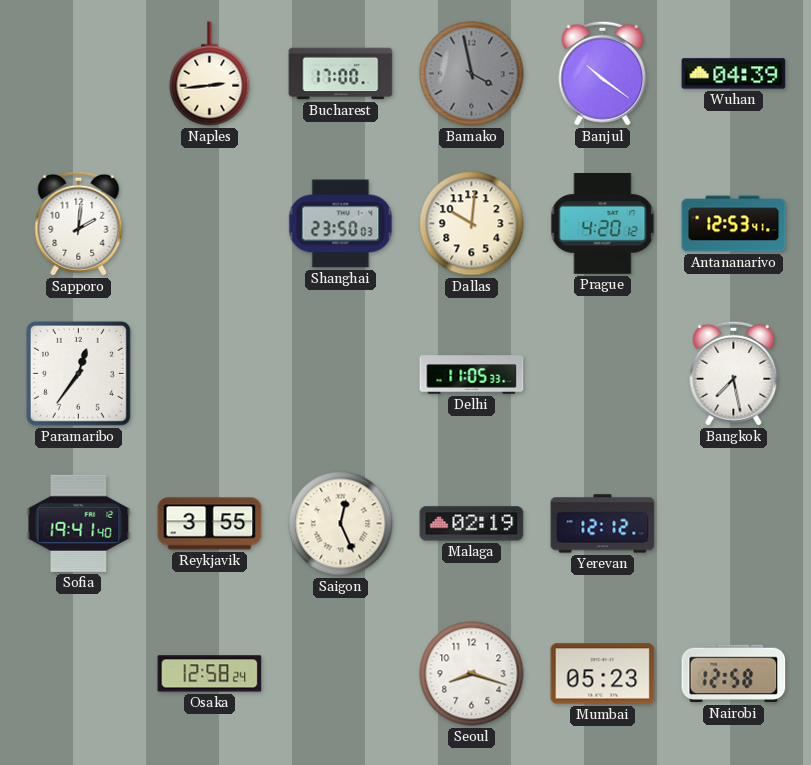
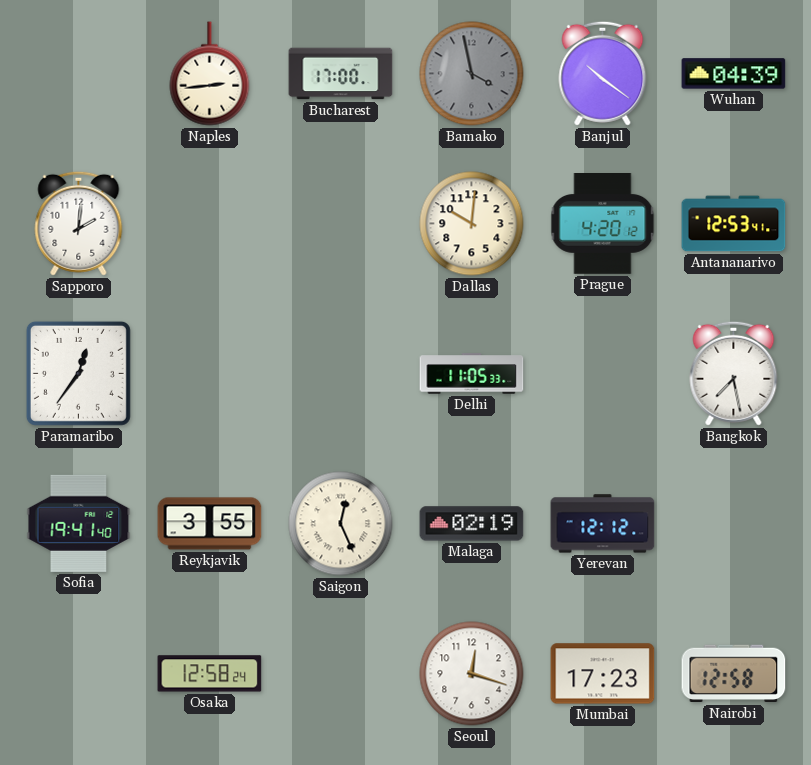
Shanghai: 23:50 -> none (341, 224)
Seoul: 8:18 -> 12:18 (472, 674)
Mumbai: 05:23 -> 17:23 (603, 674)
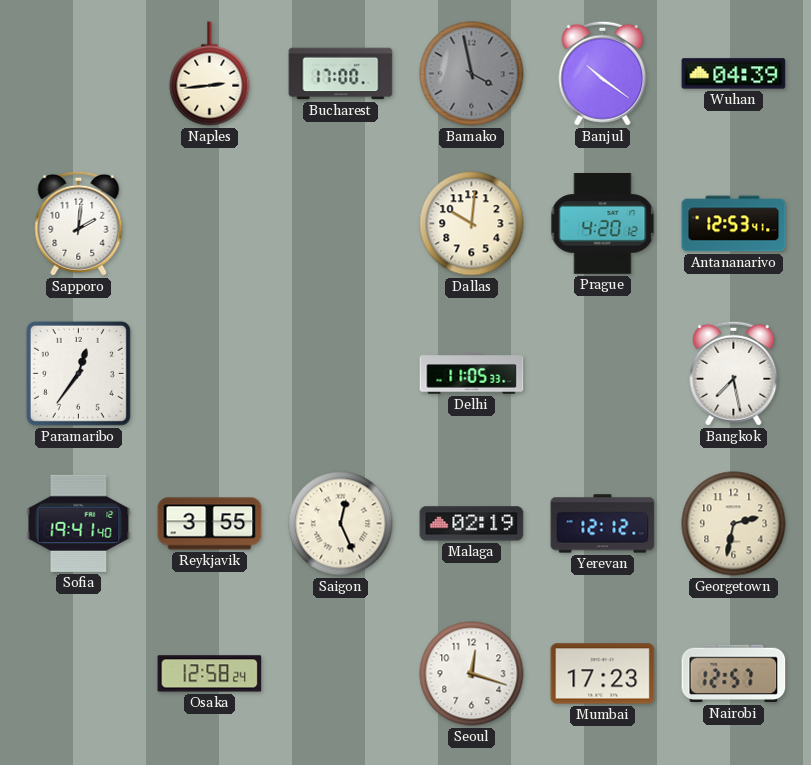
Georgetown: none -> 2:32 (734, 524)
Nairobi: 12:58 -> 12:57 (734, 674)
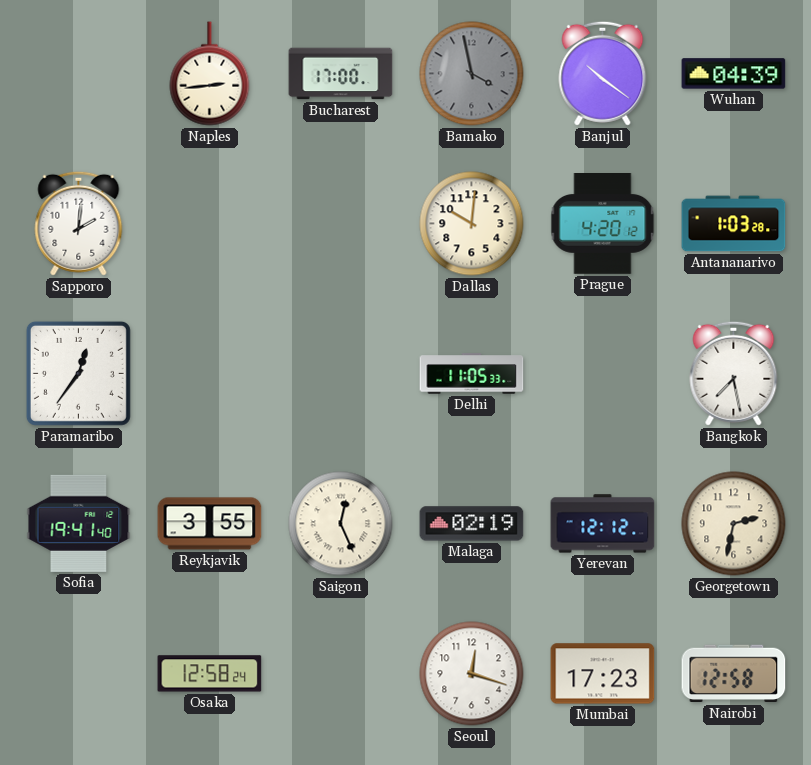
Antananarivo: 12:53 -> 1:03 (734, 224)
Nairobi: 12:57 -> 12:58 (734, 674)
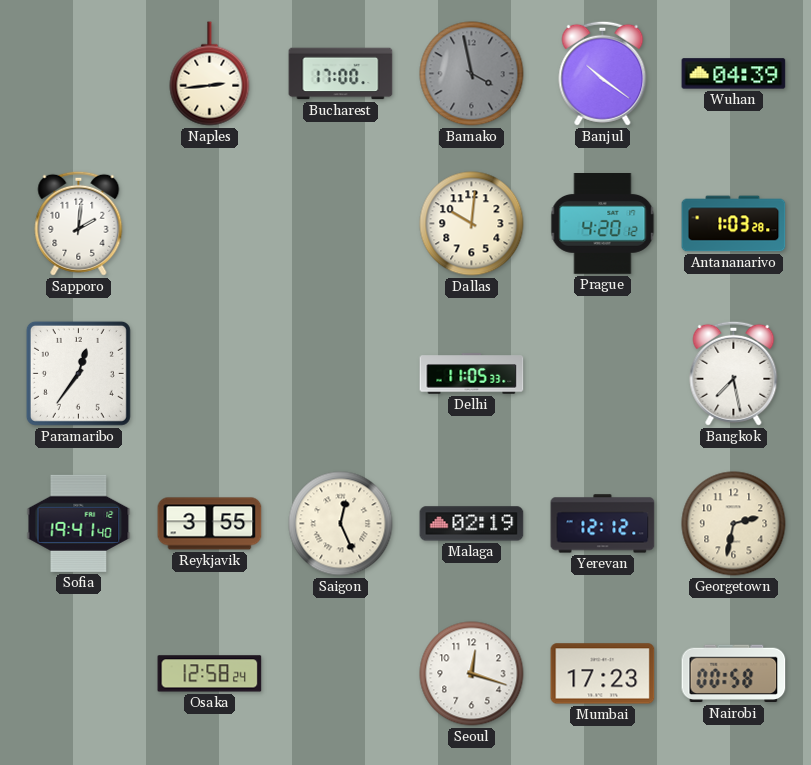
Nairobi: 12:58 -> 00:58 (734, 674)
